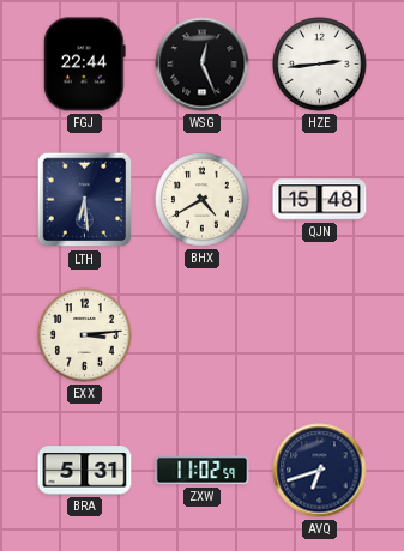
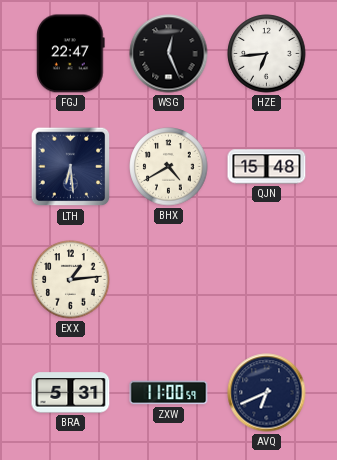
FGJ: 22:44 -> 22:47 (71, 54)
HZE: 2:44 -> 6:44 (267, 54)
EXX: 3:14 -> 1:14 (71, 280)
ZXW: 11:02 -> 11:00 (169, 393)
AVQ: 6:42 -> 6:41 (267, 393)
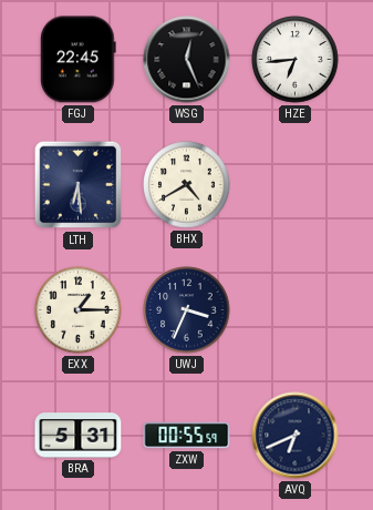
FGJ: 22:47 -> 22:45 (79, 60)
QJN: 15:48 -> none (267, 167)
EXX: 1:14 -> 1:15 (79, 310)
UWJ: none -> 3:34 (187, 310)
ZXW: 11:00 -> 00:55 (187, 436)
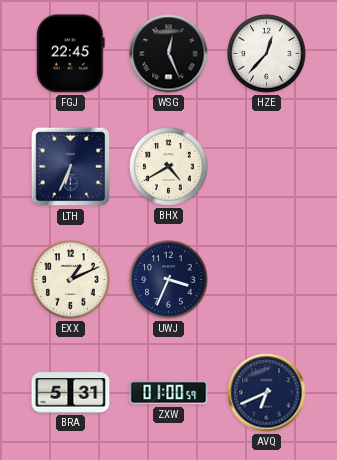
HZE: 6:44 -> 12:37 (267, 54)
LTH: 6:29 -> 6:34 (71, 167)
EXX: 1:15 -> 1:11 (71, 280)
ZXW: 00:55 -> 01:00 (169, 393)
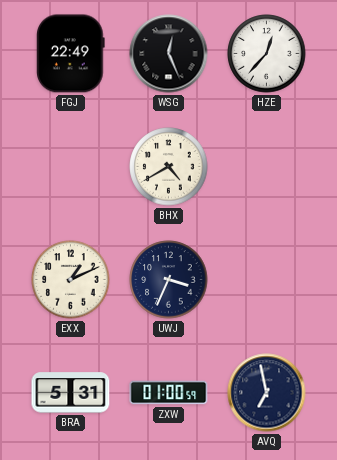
FGJ: 22:45 -> 22:49 (71, 54)
LTH: 6:34 -> none (71, 167)
AVQ: 6:41 -> 6:58 (267, 393)
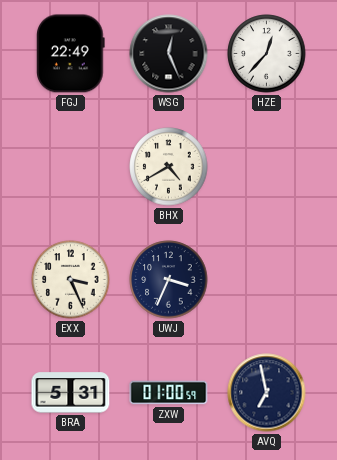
EXX: 1:11 -> 3:26 (71, 280)
